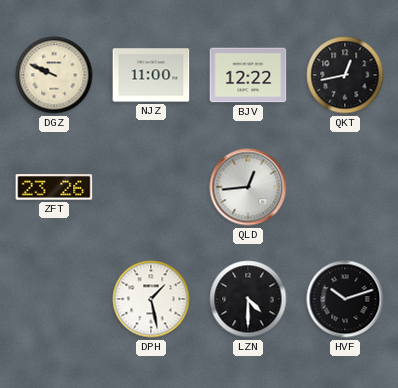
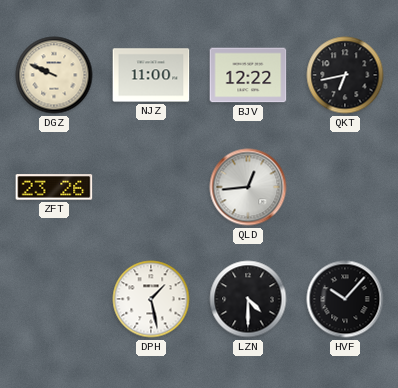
QKT: 12:43 -> 6:43 (345, 75)
HVF: 10:12 -> 10:07 (345, 299)
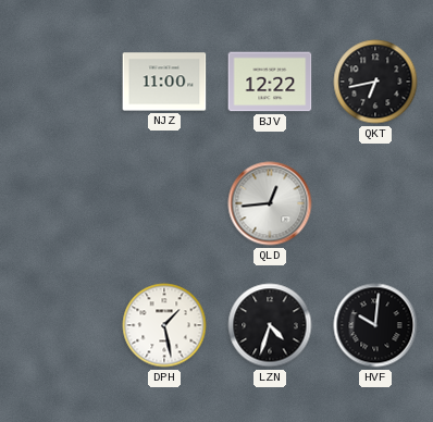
DGZ: 9:49 -> none (54, 75)
ZFT: 23:26 -> none (54, 187)
LZN: 4:30 -> 4:33 (270, 325)
HVF: 10:07 -> 10:01 (375, 325)
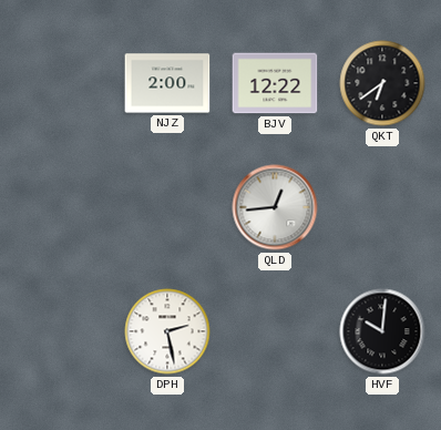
NJZ: 11:00 -> 2:00 (167, 83)
QKT: 6:43 -> 6:39 (382, 83)
DPH: 1:28 -> 2:28 (167, 331)
LZN: 4:33 -> none (270, 325)
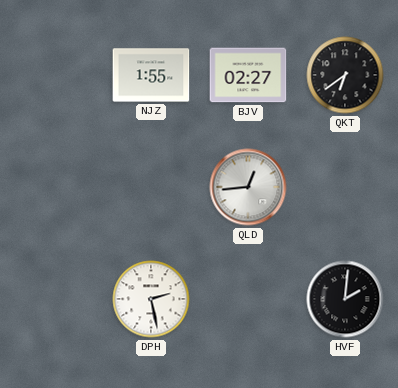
NJZ: 2:00 -> 1:55 (151, 75)
BJV: 12:22 -> 02:27 (248, 75)
HVF: 10:01 -> 2:01 (345, 299)
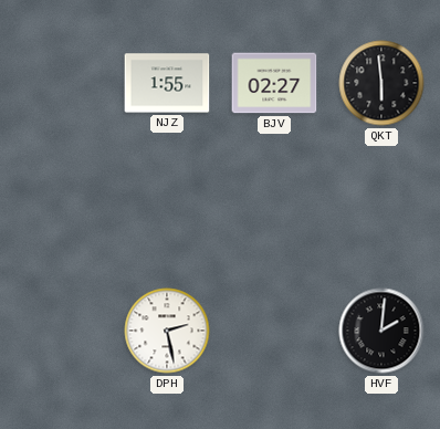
QKT: 6:39 -> 5:59 (381, 83)
QLD: 12:44 -> none (248, 187)
